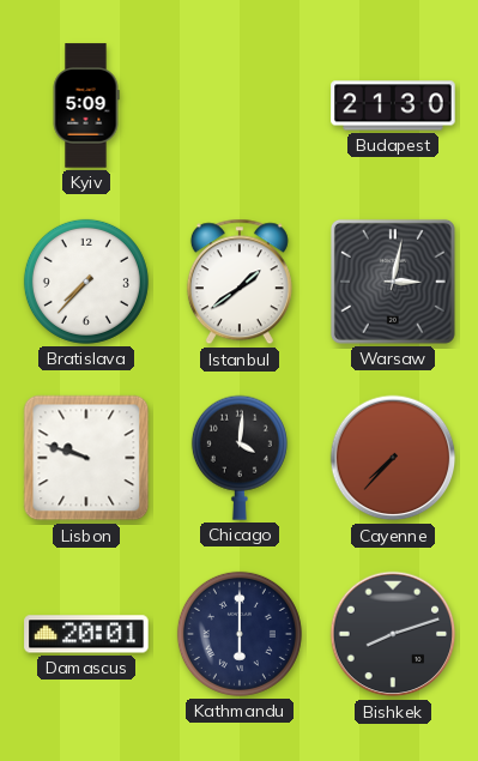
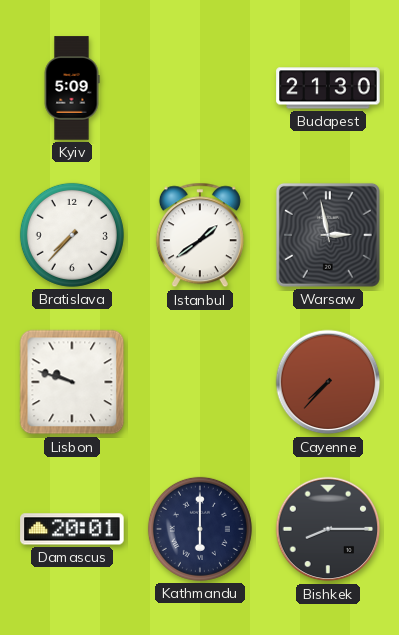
Warsaw: 3:02 -> 2:58 (328, 235)
Chicago: 4:01 -> none (240, 458)
Bishkek: 8:12 -> 8:15 (328, 529)
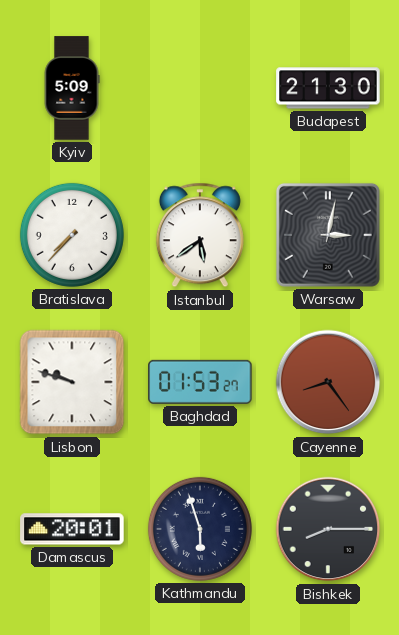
Istanbul: 1:39 -> 5:39 (200, 235)
Warsaw: 2:58 -> 3:02 (328, 235)
Baghdad: none -> 01:53 (200, 382)
Cayenne: 7:37 -> 8:24 (328, 382)
Kathmandu: 6:00 -> 5:57 (200, 529)
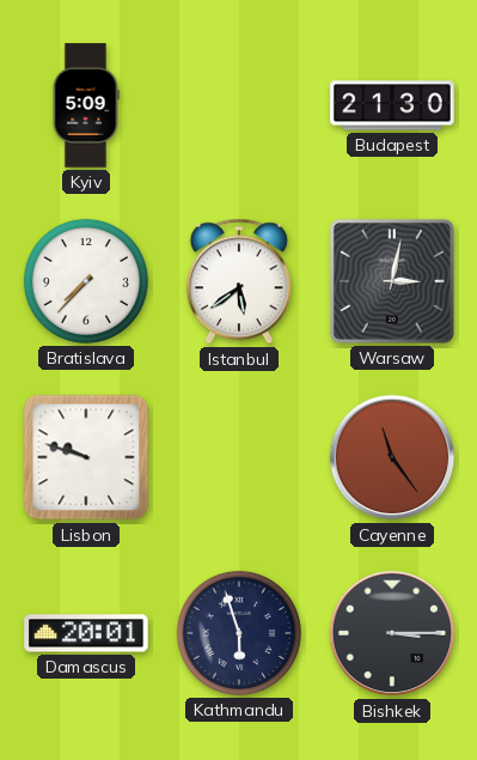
Baghdad: 01:53 -> none (200, 382)
Cayenne: 8:24 -> 11:24 (392, 457)
Bishkek: 8:15 -> 3:15 (392, 633)
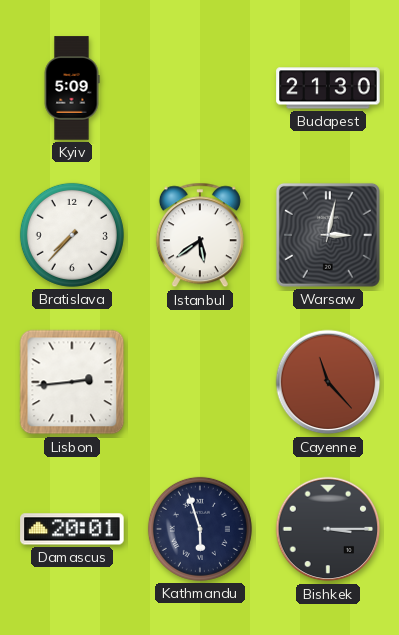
Lisbon: 9:48 -> 2:44 (72, 382)
Cayenne: 11:24 -> 11:23 (328, 382)
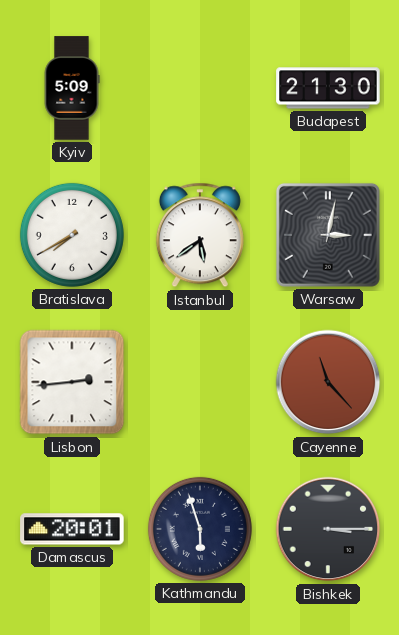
Bratislava: 7:37 -> 7:40 (72, 235)
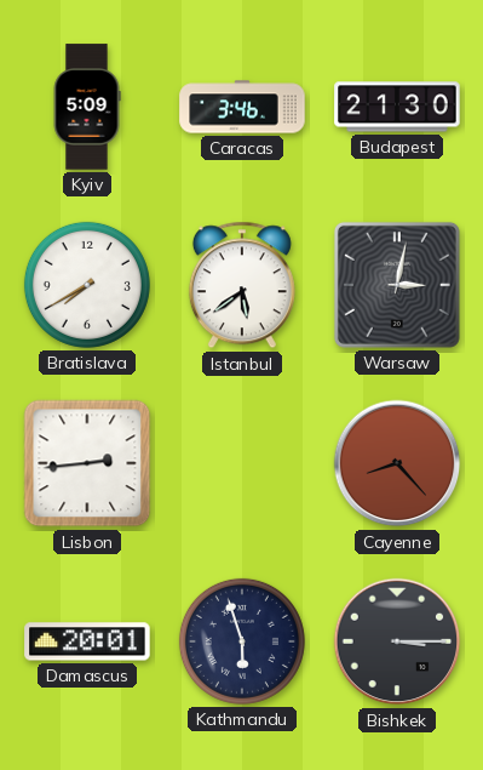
Caracas: none -> 3:46 (242, 107)
Cayenne: 11:23 -> 8:23 (397, 463)
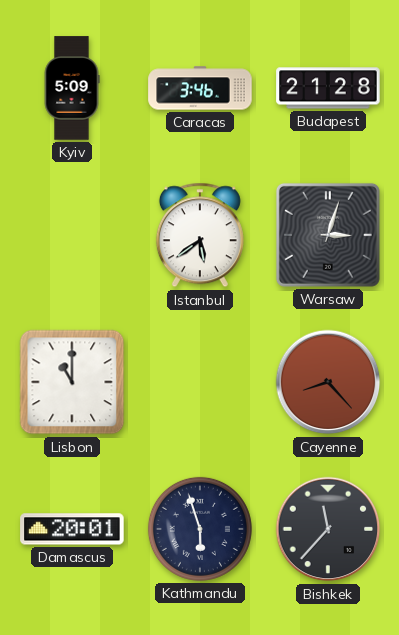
Budapest: 21:30 -> 21:28 (328, 88)
Bratislava: 7:40 -> none (87, 285)
Warsaw: 3:02 -> 3:03 (328, 235)
Lisbon: 2:44 -> 11:00 (72, 382)
Bishkek: 3:15 -> 11:37 (328, 529)
